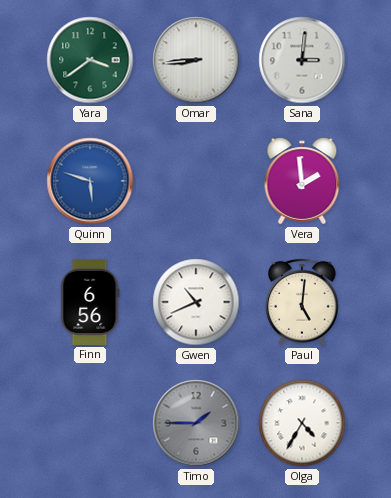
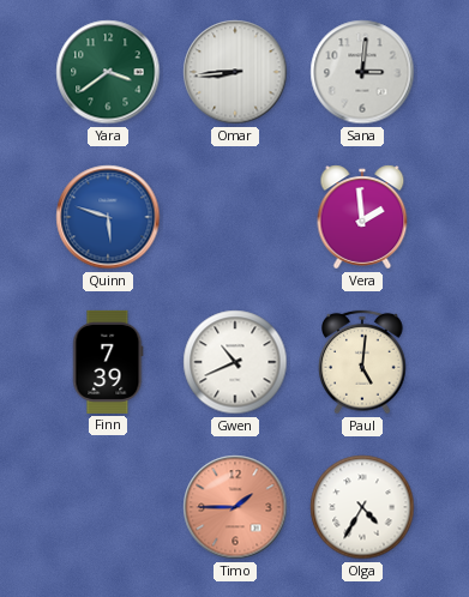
Finn: 6:56 -> 7:39 (108, 362)
Timo dial: grey -> salmon (235, 507)
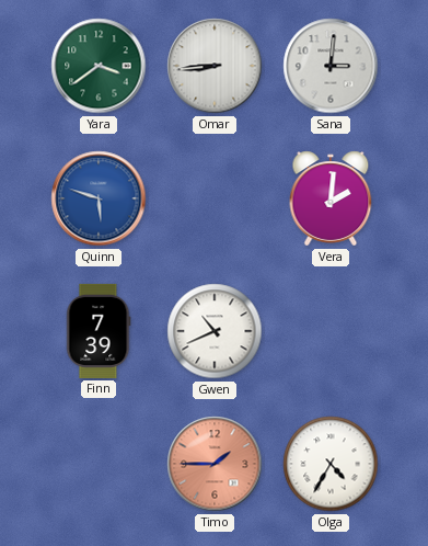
Vera: 1:59 -> 2:01 (331, 198)
Paul: 5:01 -> none (362, 362)
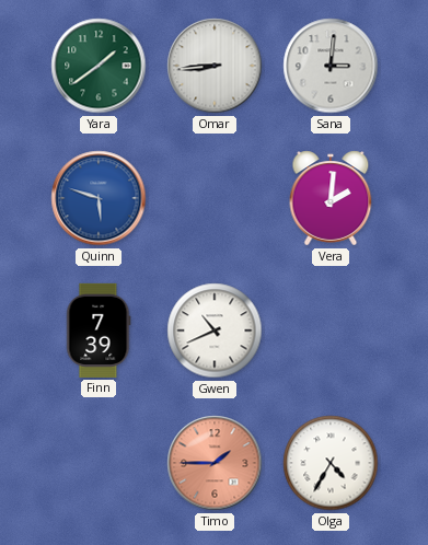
Yara: 3:39 -> 1:39 (99, 66)
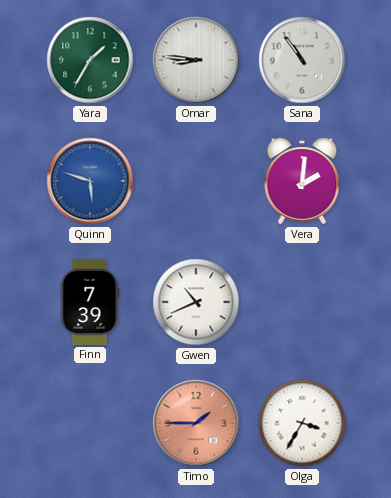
Yara: 1:39 -> 1:35 (90, 60)
Omar: 8:44 -> 8:46 (196, 60)
Sana: 3:01 -> 10:54 (302, 60)
Olga: 4:35 -> 3:35 (302, 423)
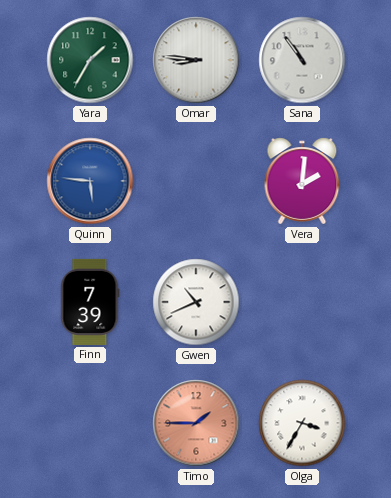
Quinn: 5:48 -> 5:46 (90, 181)
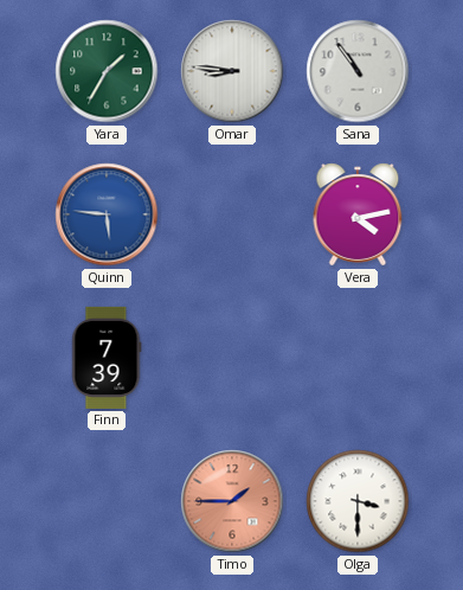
Vera: 2:01 -> 4:13 (358, 214)
Gwen: 10:41 -> none (196, 302)
Olga: 3:35 -> 3:30 (358, 501)
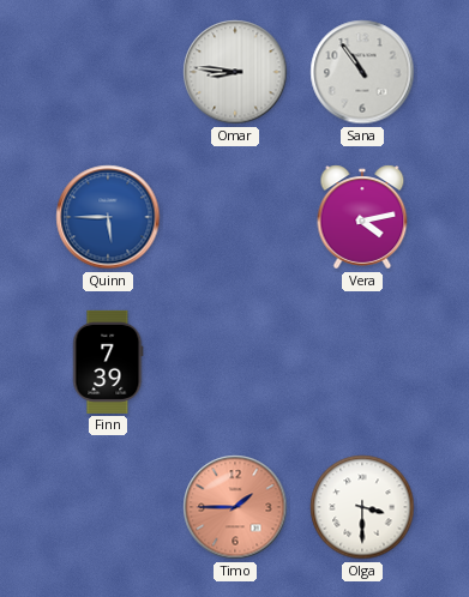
Yara: 1:35 -> none (107, 71)
Quinn: 5:46 -> 5:45 (108, 217)
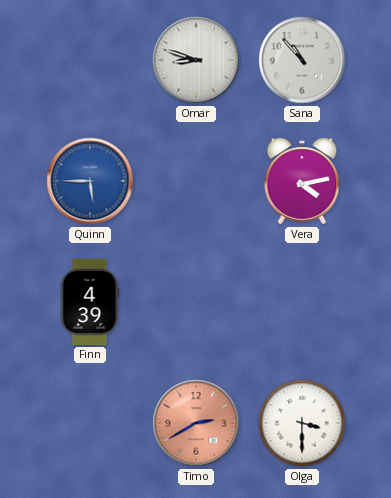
Omar: 8:46 -> 8:48 (196, 60)
Sana: 10:54 -> 10:53 (302, 60)
Finn: 7:39 -> 4:39 (90, 302)
Timo: 1:45 -> 2:40 (196, 423)
